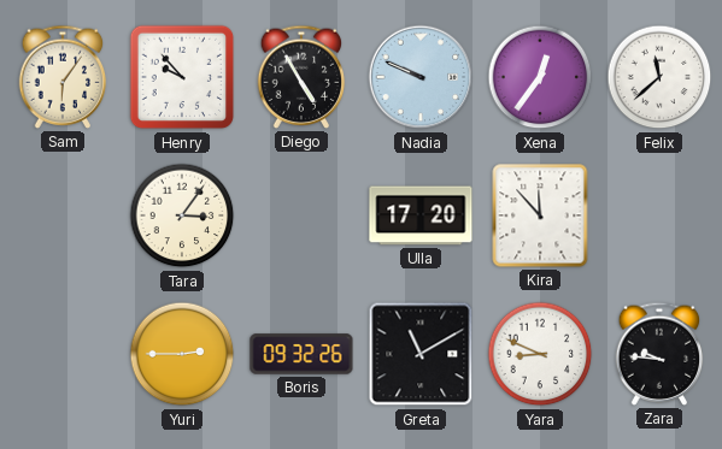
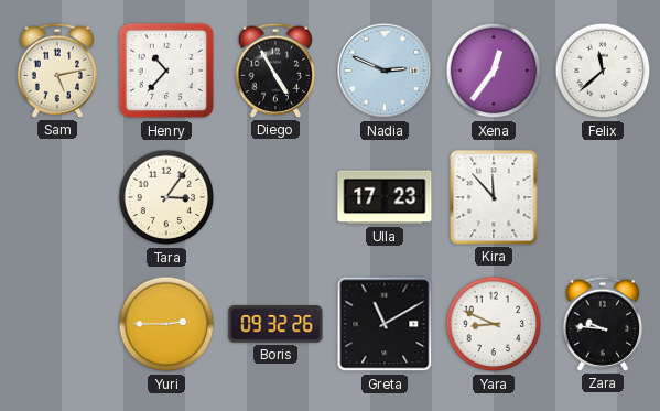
Sam: 6:06 -> 5:13 (57, 71)
Henry: 9:53 -> 10:37 (166, 71)
Nadia: 9:49 -> 2:49 (385, 71)
Ulla: 17:20 -> 17:23 (385, 197)
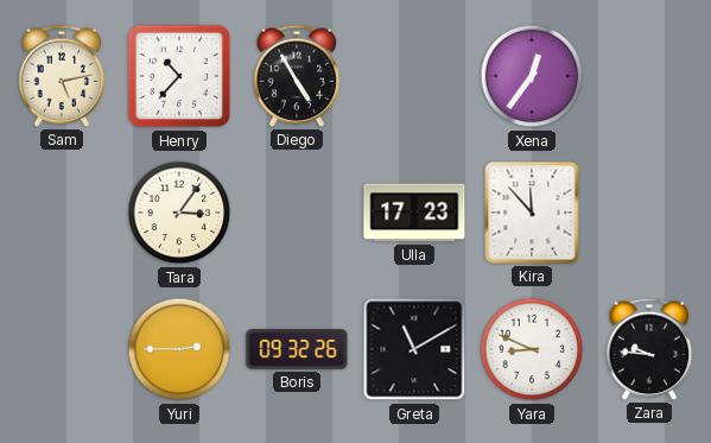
Nadia: 2:49 -> none (385, 71)
Felix: 11:38 -> none (603, 71)
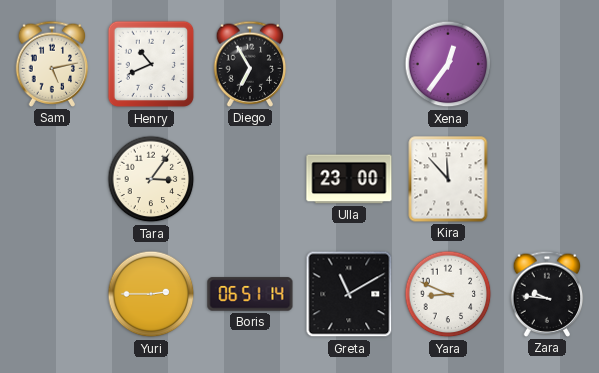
Henry: 10:37 -> 10:41 (151, 64)
Diego: 4:55 -> 6:55 (250, 64)
Ulla: 17:23 -> 23:00 (349, 179)
Boris: 09:32 -> 06:51 (250, 294)
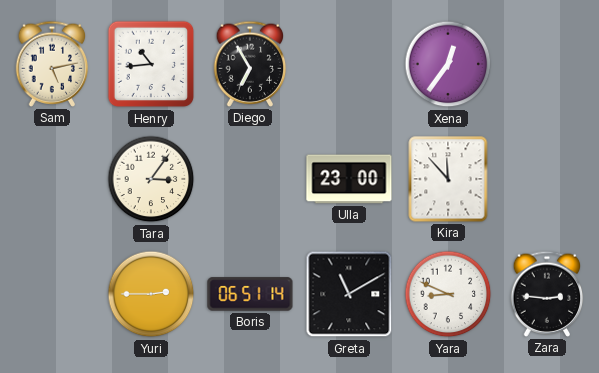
Henry: 10:41 -> 10:44 (151, 64)
Zara: 9:46 -> 2:46 (547, 294)
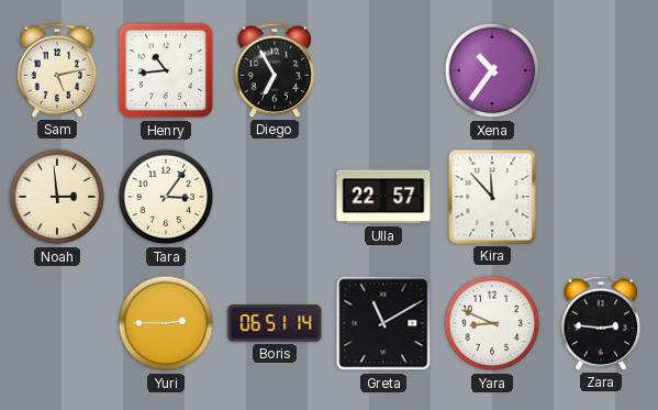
Xena: 12:36 -> 10:36 (492, 70)
Noah: none -> 2:59 (57, 197)
Ulla: 23:00 -> 22:57 (383, 197)
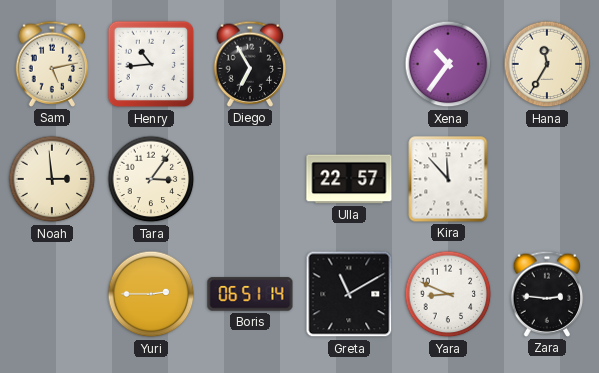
Hana: none -> 11:35 (547, 64)
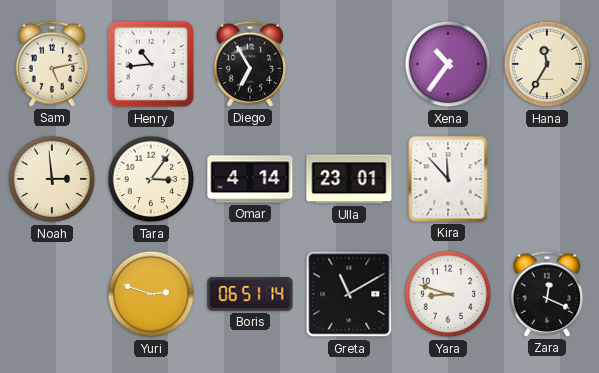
Omar: none -> 4:14 (250, 179)
Ulla: 22:57 -> 23:01 (349, 179)
Yuri: 2:45 -> 2:48 (151, 294)
Yara: 8:49 -> 8:48 (448, 294)
Zara: 2:46 -> 12:19 (547, 294)
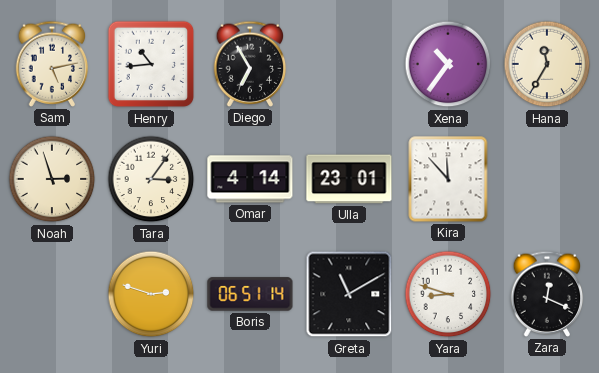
Noah: 2:59 -> 2:57 (52, 179)
